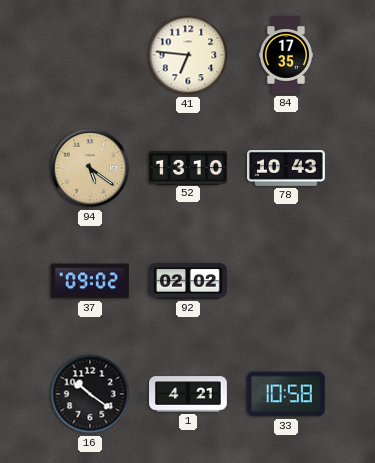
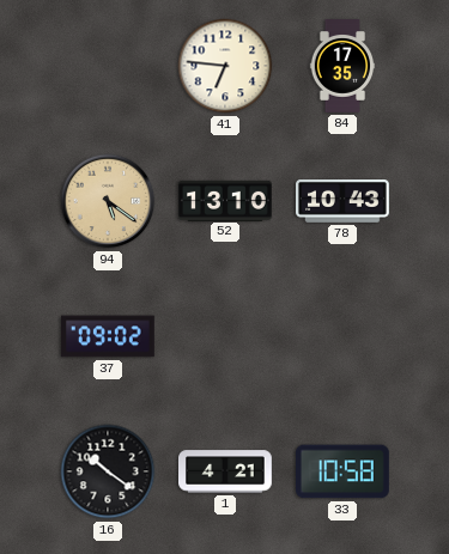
92: 02:02 -> none (189, 281)
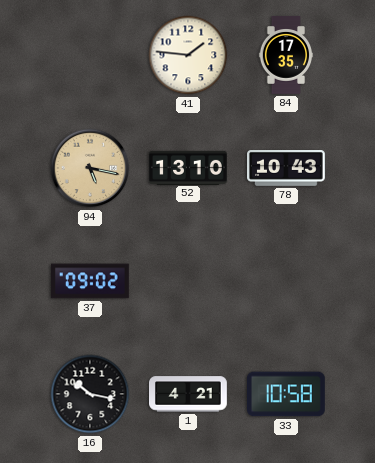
41: 6:46 -> 1:46 (188, 55)
94: 5:21 -> 5:17 (90, 168)
16: 10:21 -> 10:17 (90, 394)
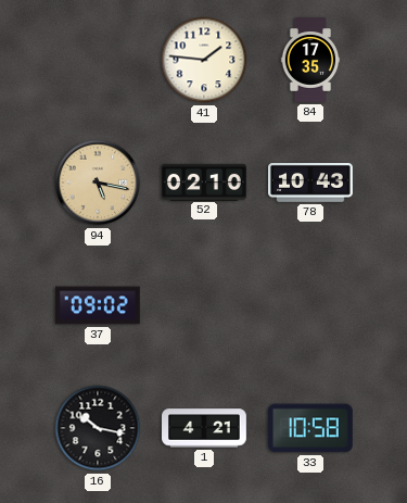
52: 13:10 -> 02:10 (205, 181)
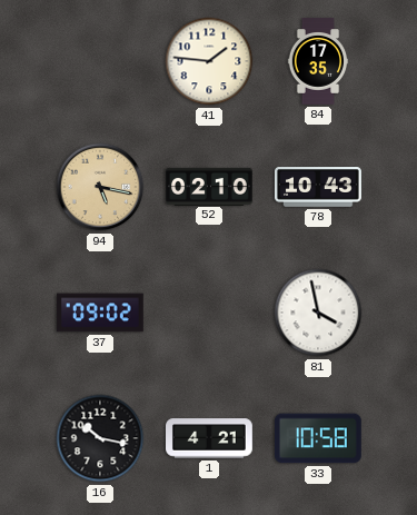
81: none -> 3:58 (318, 313)
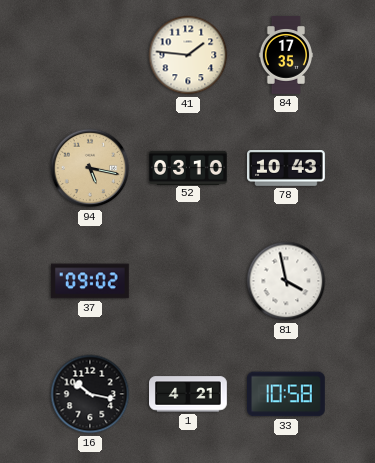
52: 02:10 -> 03:10 (189, 167)
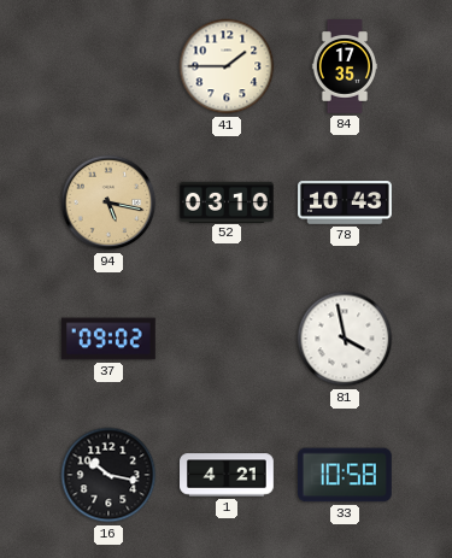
41: 1:46 -> 1:45 (227, 66)
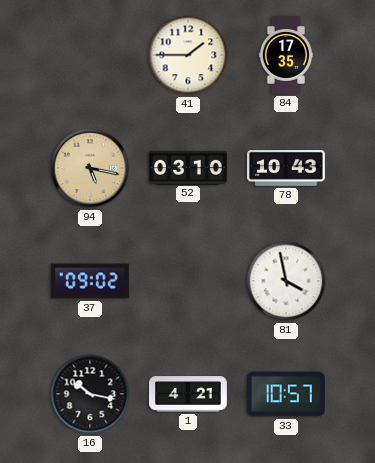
33: 10:58 -> 10:57 (286, 394)
